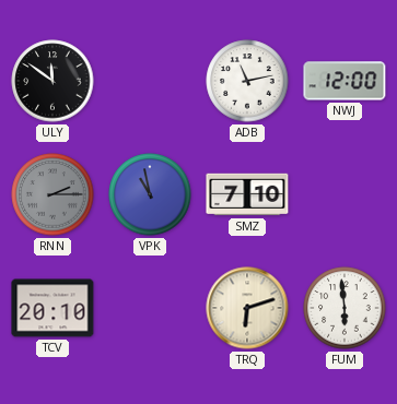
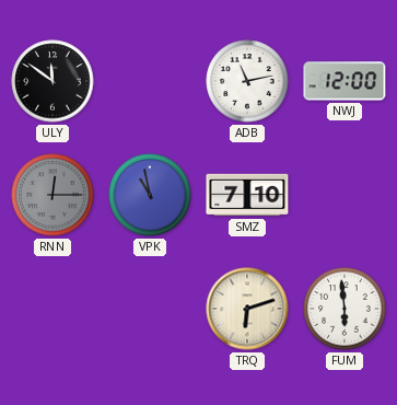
RNN: 2:15 -> 12:15 (52, 195)
TCV: 20:10 -> none (52, 308)
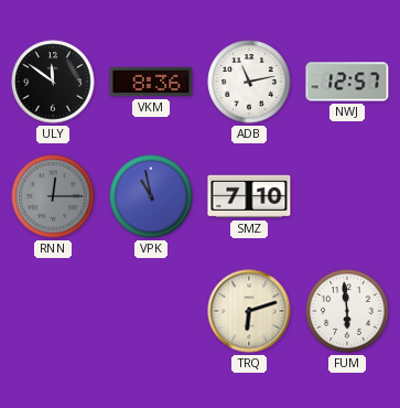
VKM: none -> 8:36 (151, 82)
NWJ: 12:00 -> 12:57 (347, 82)
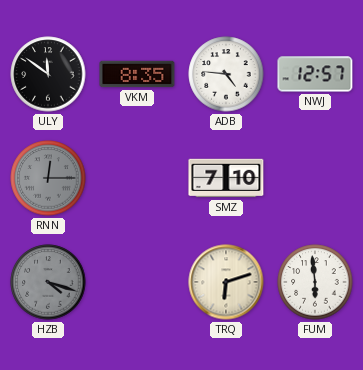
VKM: 8:36 -> 8:35 (137, 74)
ADB: 11:13 -> 4:46 (226, 74)
VPK: 10:58 -> none (151, 196)
HZB: none -> 4:18 (48, 282)
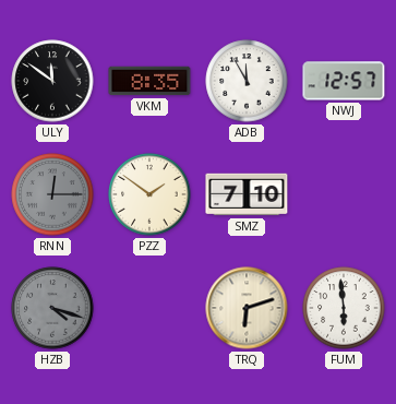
ADB: 4:46 -> 11:55 (247, 81)
PZZ: none -> 1:51 (149, 194)
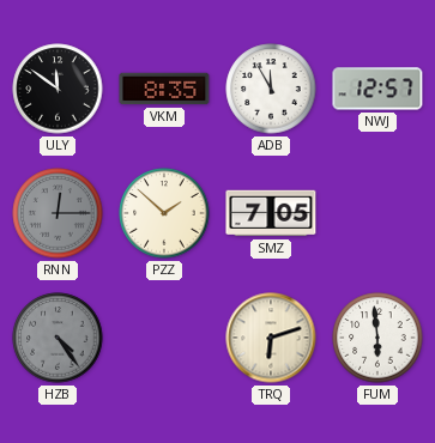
PZZ: 1:51 -> 1:52 (164, 213)
SMZ: 7:10 -> 7:05 (271, 213)
HZB: 4:18 -> 4:24 (58, 338)
